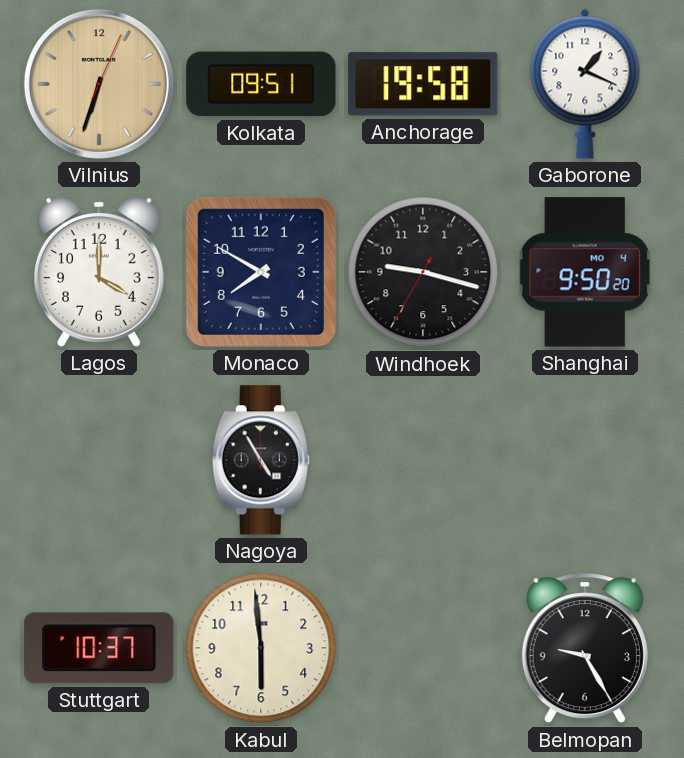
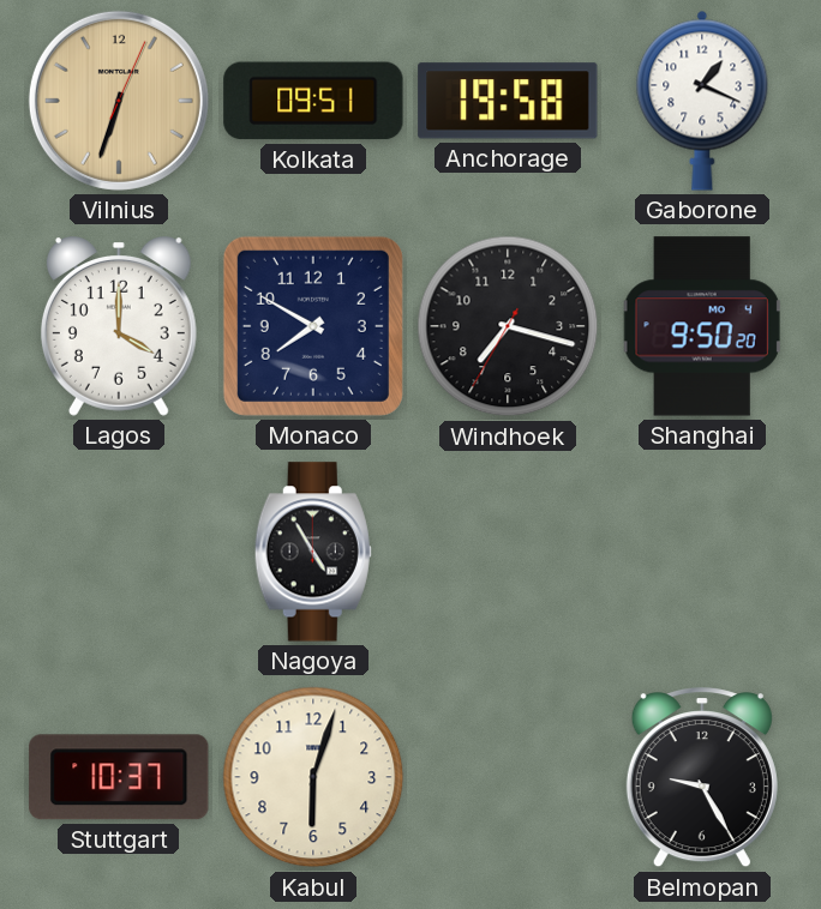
Windhoek: 9:17 -> 7:17 (508, 326)
Kabul: 5:59 -> 6:03 (313, 777)
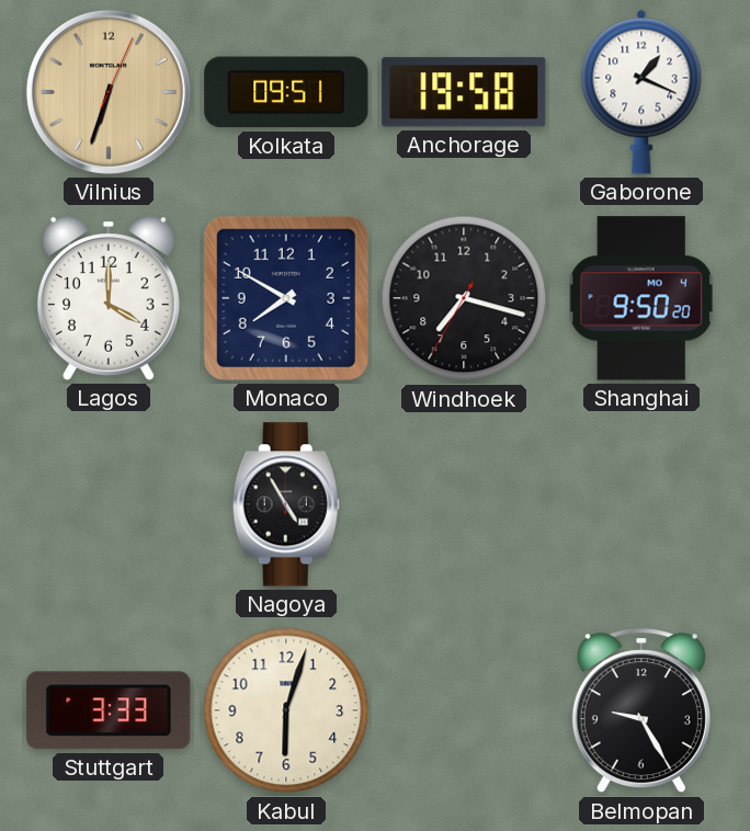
Stuttgart: 10:37 -> 3:33 (109, 710)
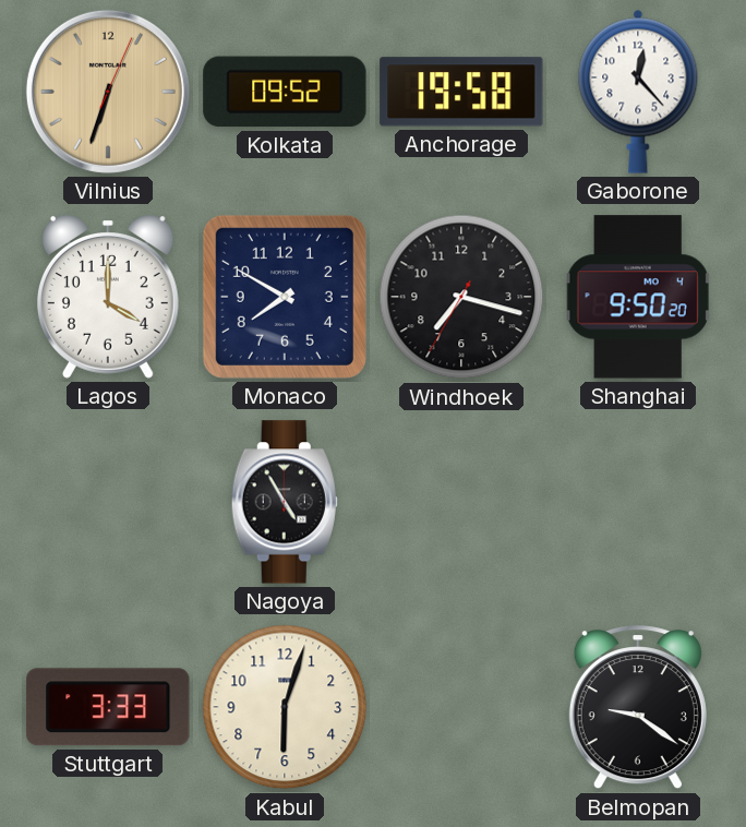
Kolkata: 09:51 -> 09:52 (285, 92)
Gaborone: 1:19 -> 12:23 (638, 92)
Belmopan: 9:25 -> 9:21 (638, 708)
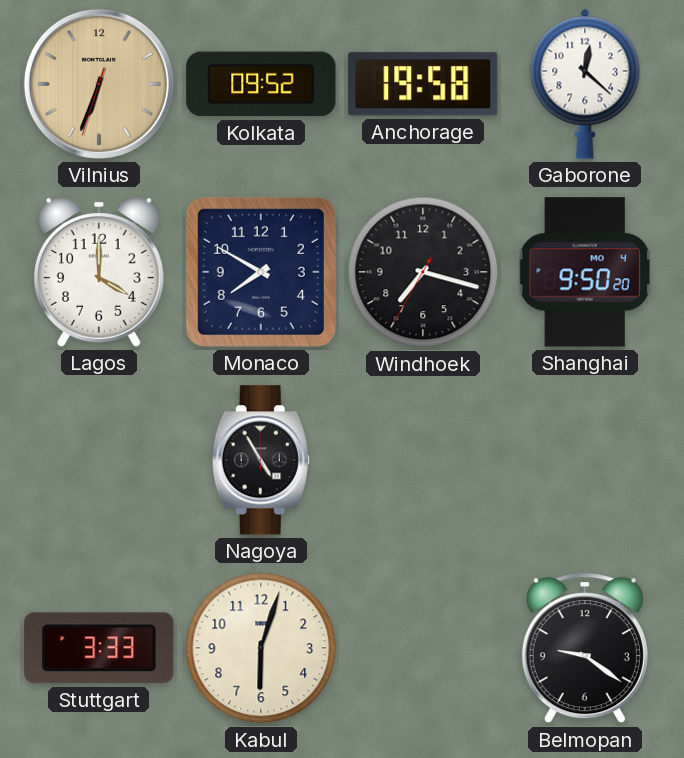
Vilnius: 6:33:04 -> 6:33:33 (99, 84)
Gaborone: 12:23 -> 12:22 (585, 84)
